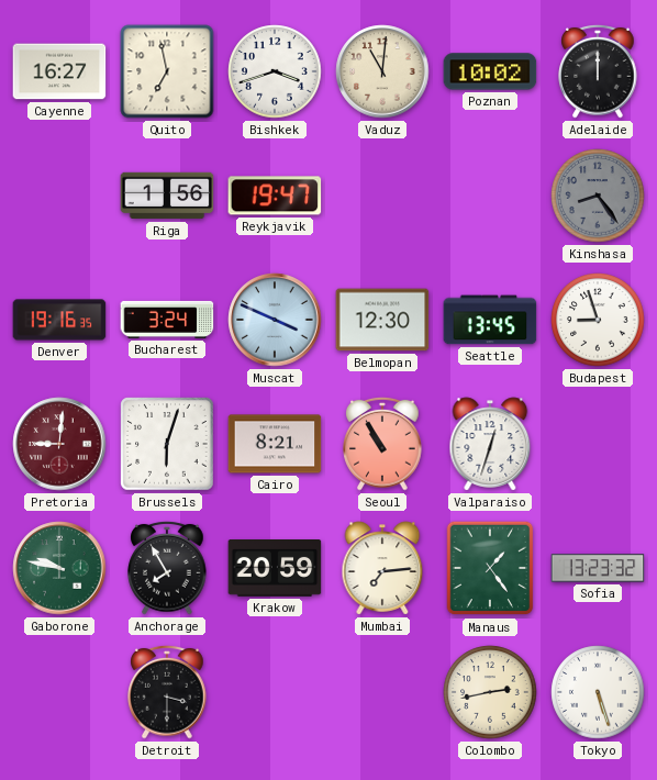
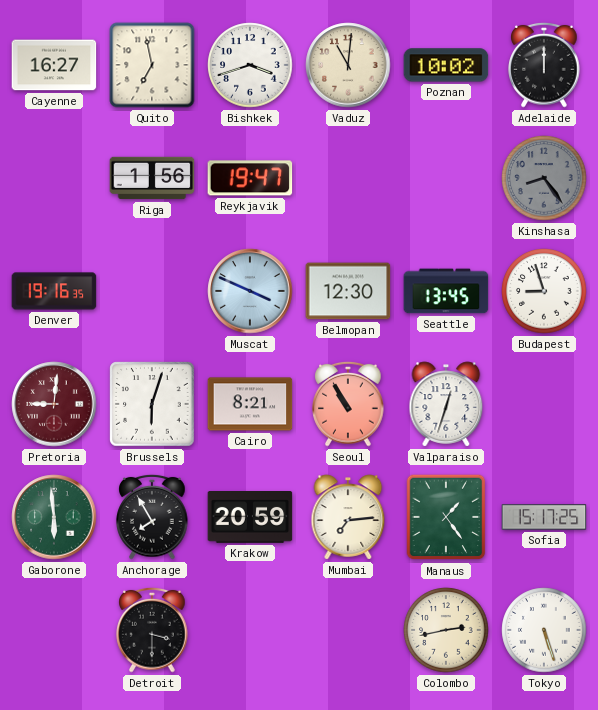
Bucharest: 3:24 -> none (167, 320)
Gaborone: 9:47 -> 5:59 (54, 517)
Sofia: 13:23 -> 15:17 (544, 517)
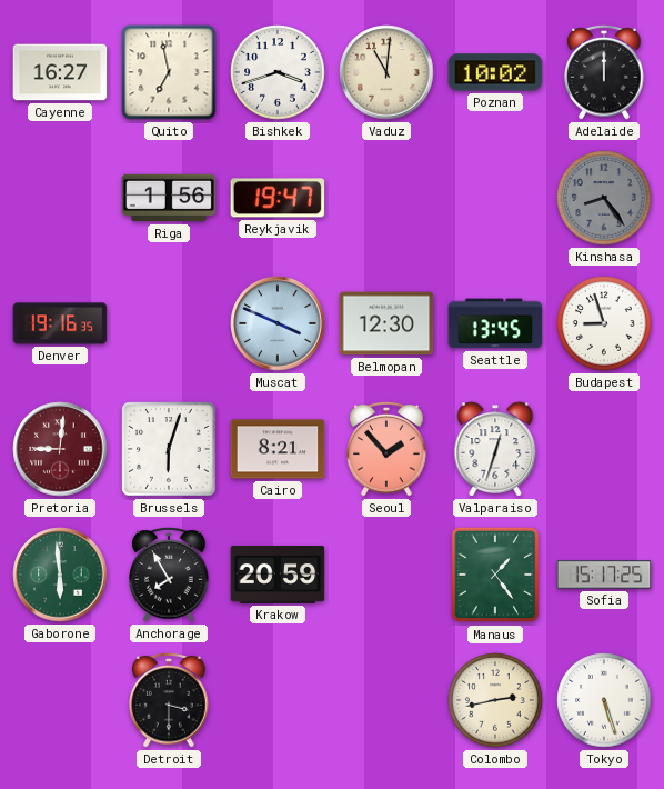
Seoul: 10:55 -> 1:53 (386, 449)
Mumbai: 7:14 -> none (348, 517)
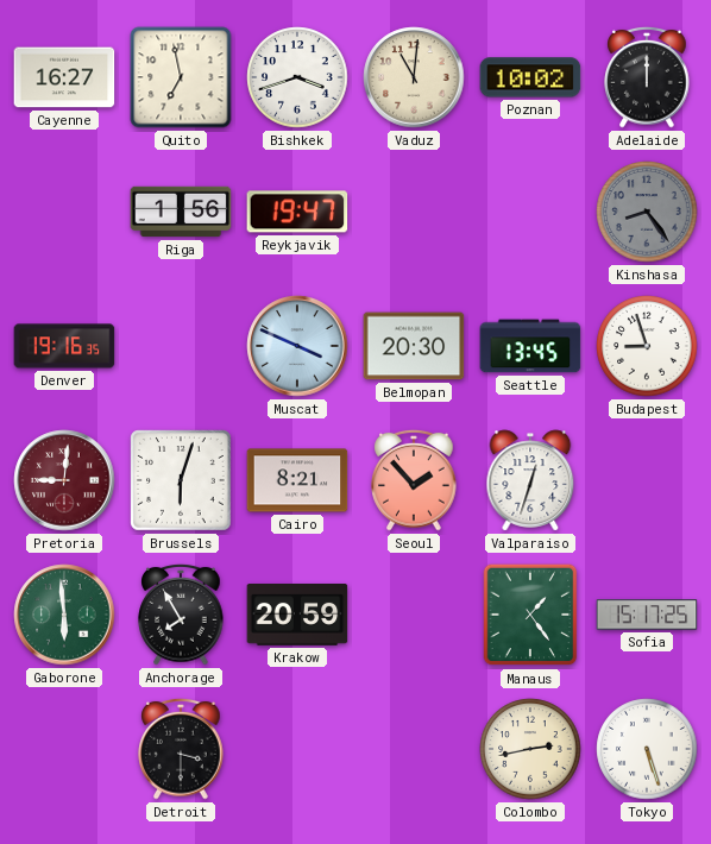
Belmopan: 12:30 -> 20:30 (414, 346)
